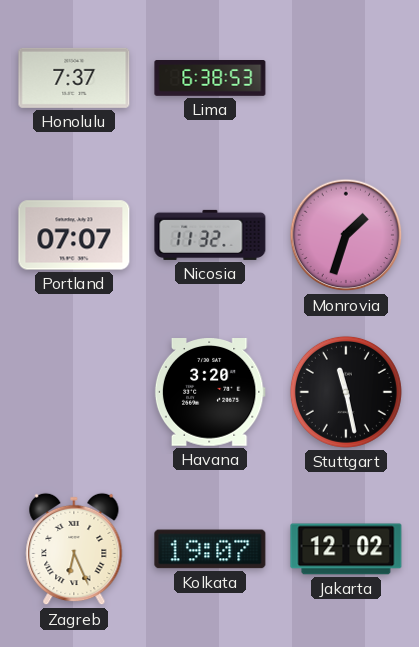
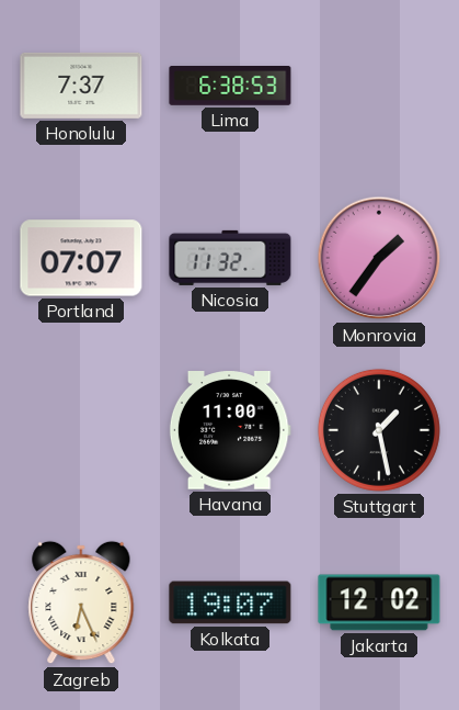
Monrovia: 1:33 -> 1:36 (379, 258)
Havana: 3:20 -> 11:00 (230, 431)
Stuttgart: 11:28 -> 1:28 (379, 430)
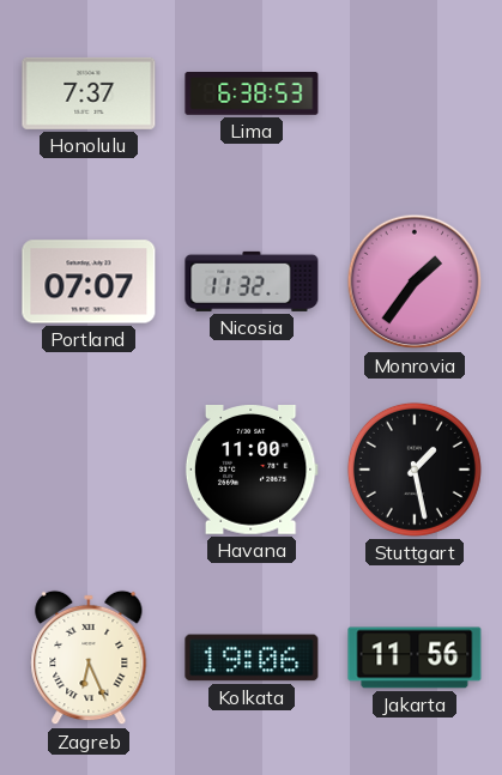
Kolkata: 19:07 -> 19:06 (252, 658)
Jakarta: 12:02 -> 11:56 (415, 658)
